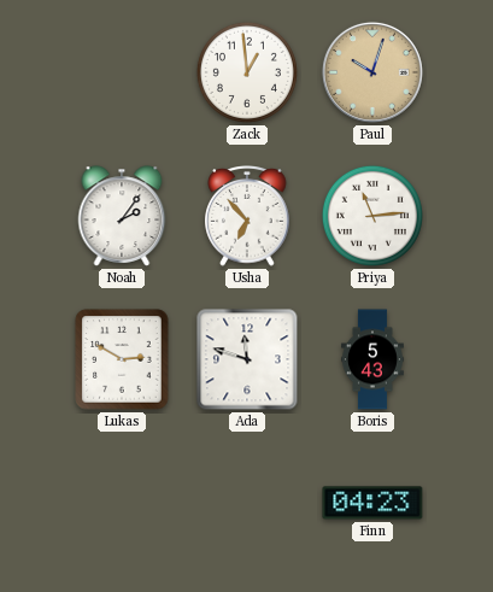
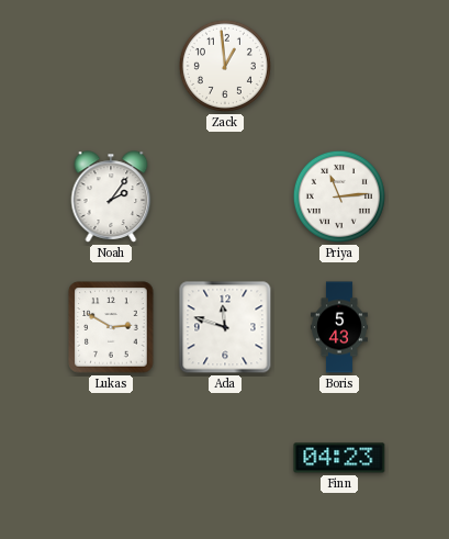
Paul: 10:03 -> none (372, 72)
Usha: 6:53 -> none (247, 217)
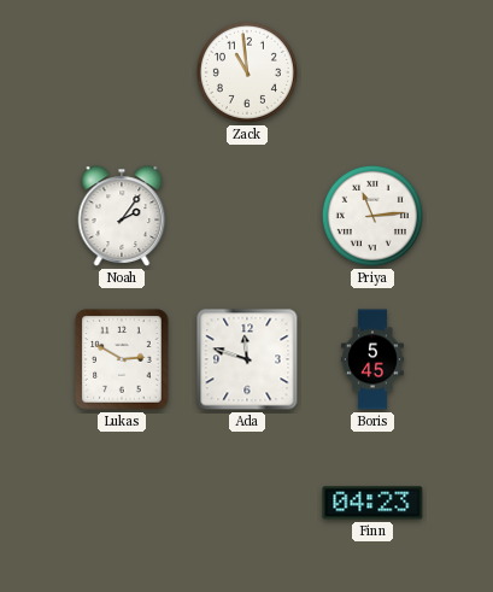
Zack: 12:59 -> 10:59 (247, 72)
Boris: 5:43 -> 5:45 (372, 359)
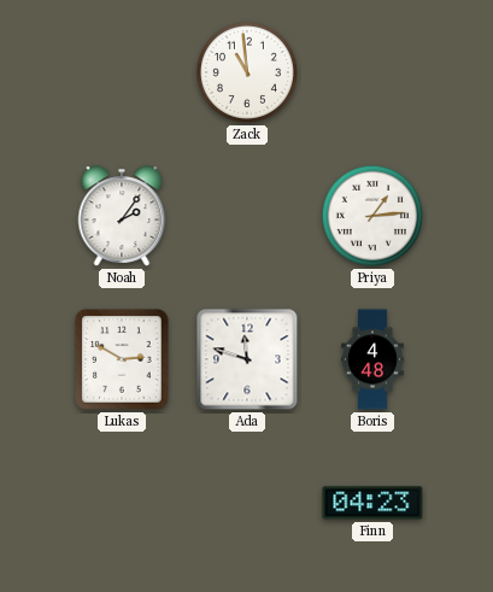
Priya: 11:14 -> 1:14 (372, 216)
Boris: 5:45 -> 4:48 (372, 359)
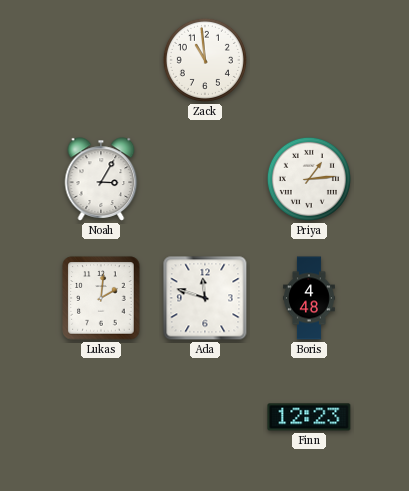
Noah: 2:06 -> 3:05 (101, 179)
Lukas: 2:50 -> 2:01 (101, 298)
Finn: 04:23 -> 12:23 (309, 417)
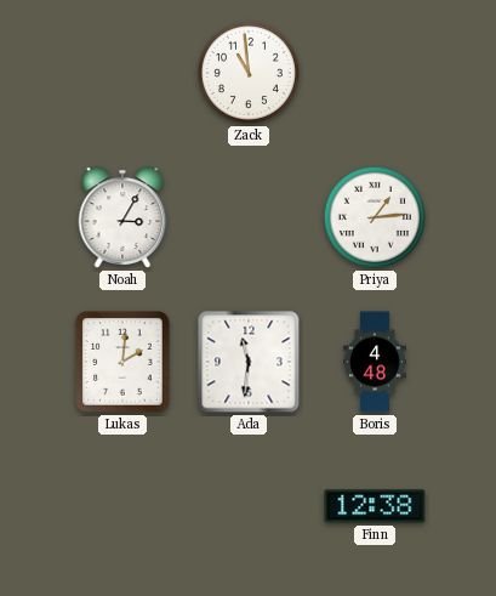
Ada: 11:48 -> 11:31 (249, 362)
Finn: 12:23 -> 12:38 (375, 506)
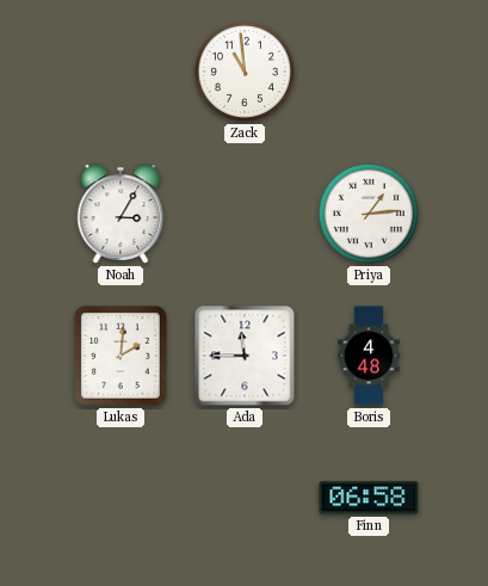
Ada: 11:31 -> 11:45 (245, 356)
Finn: 12:38 -> 06:58 (369, 498)
